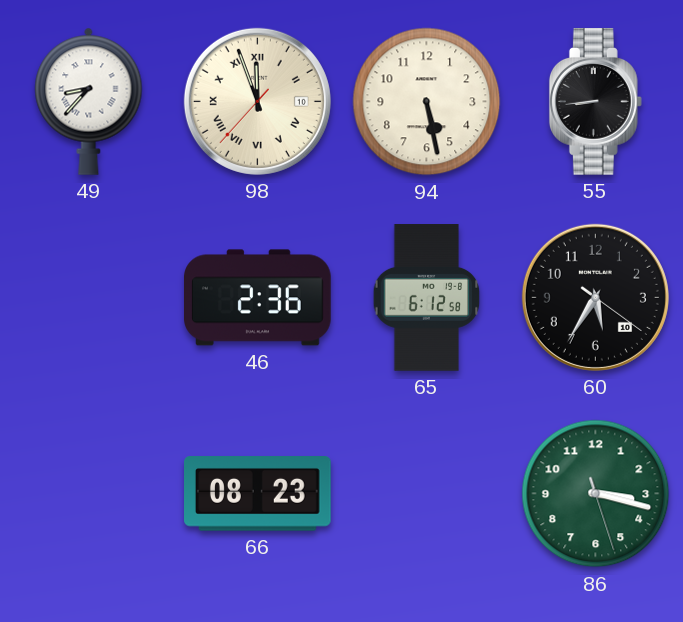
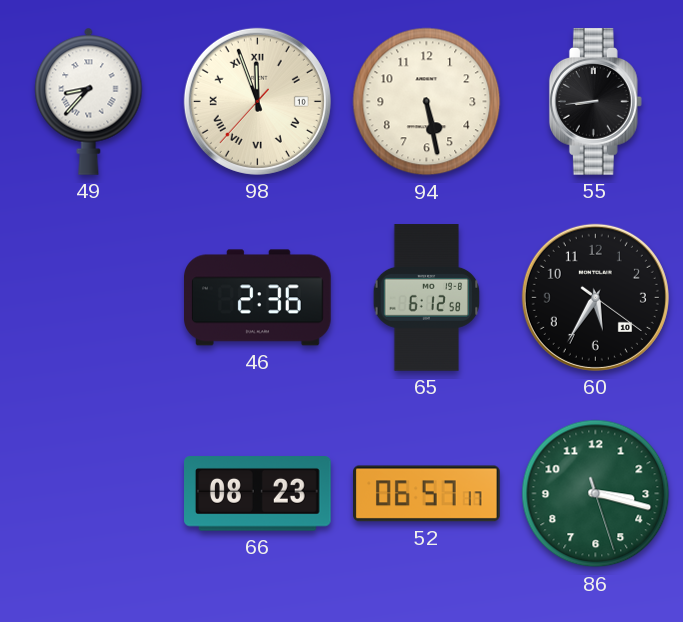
52: none -> 06:57 (427, 494)
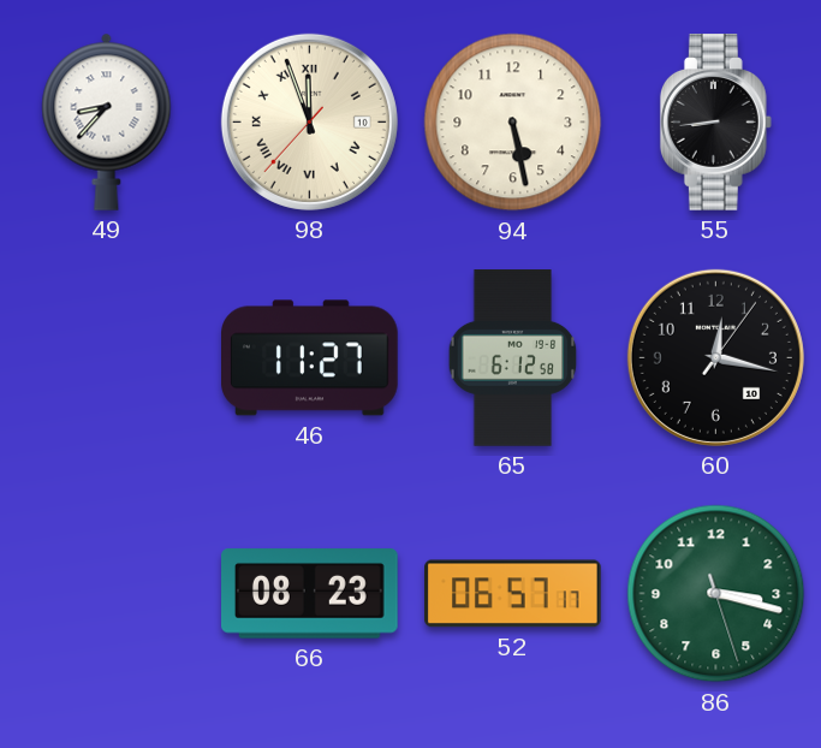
46: 2:36 -> 11:27 (310, 358)
60: 5:35 -> 12:17 (715, 357)
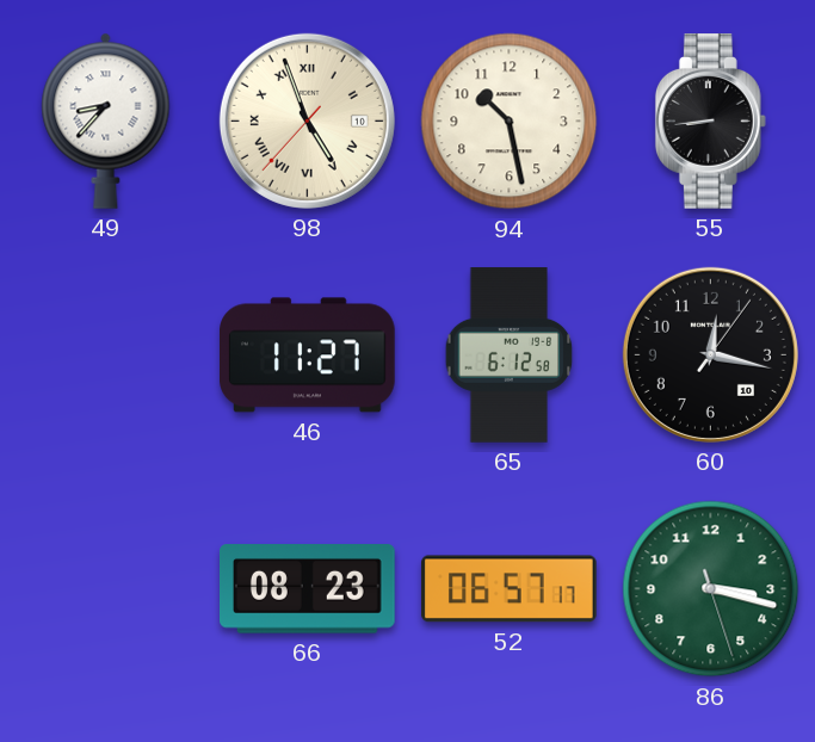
98: 11:56 -> 4:56 (307, 120)
94: 5:28 -> 10:28 (510, 122)
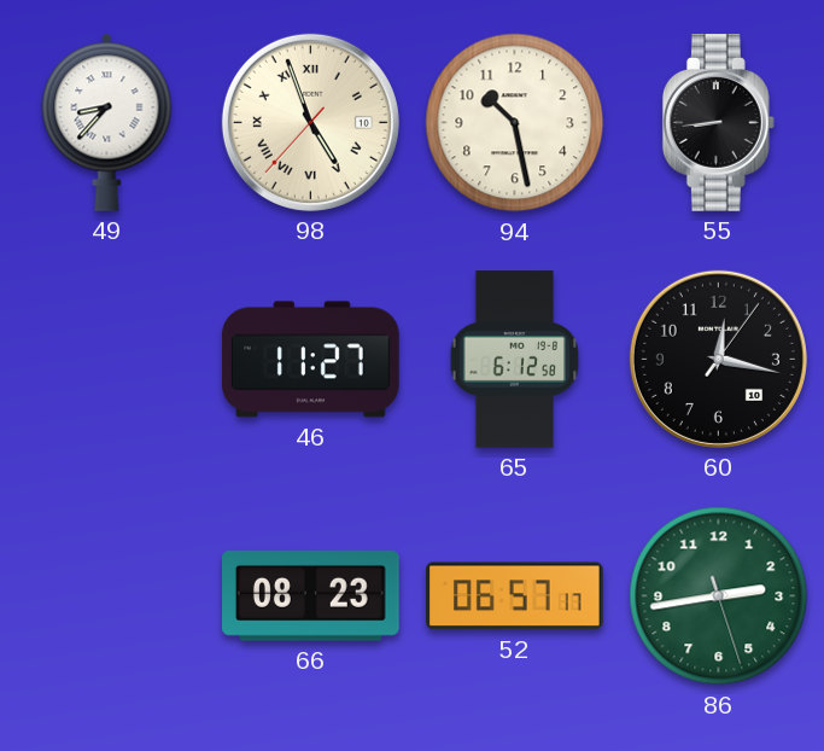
86: 3:17 -> 2:43 (719, 596)
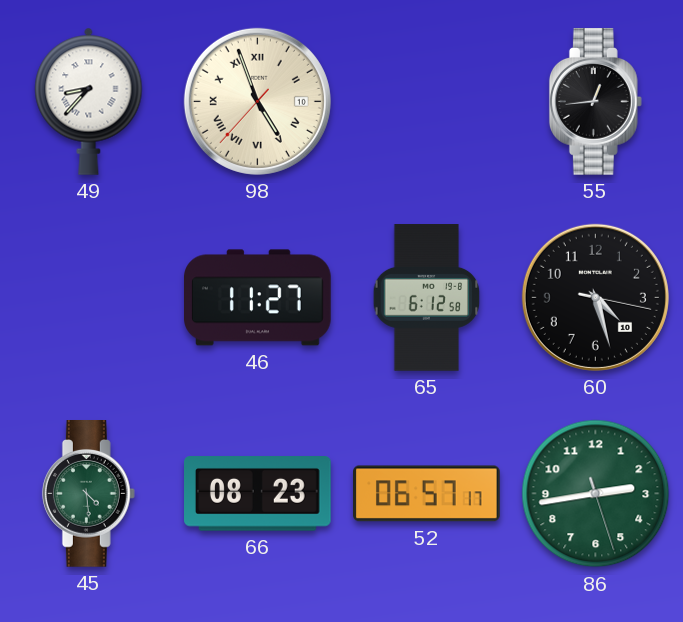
94: 10:28 -> none (515, 123)
55: 8:44 -> 12:44 (595, 102)
60: 12:17 -> 4:27 (595, 297)
45: none -> 4:29 (88, 494)
